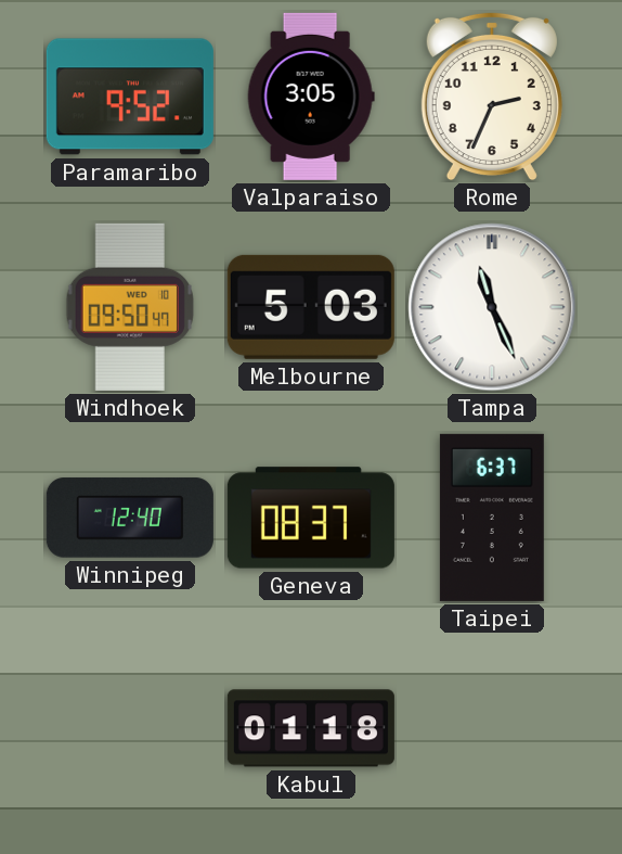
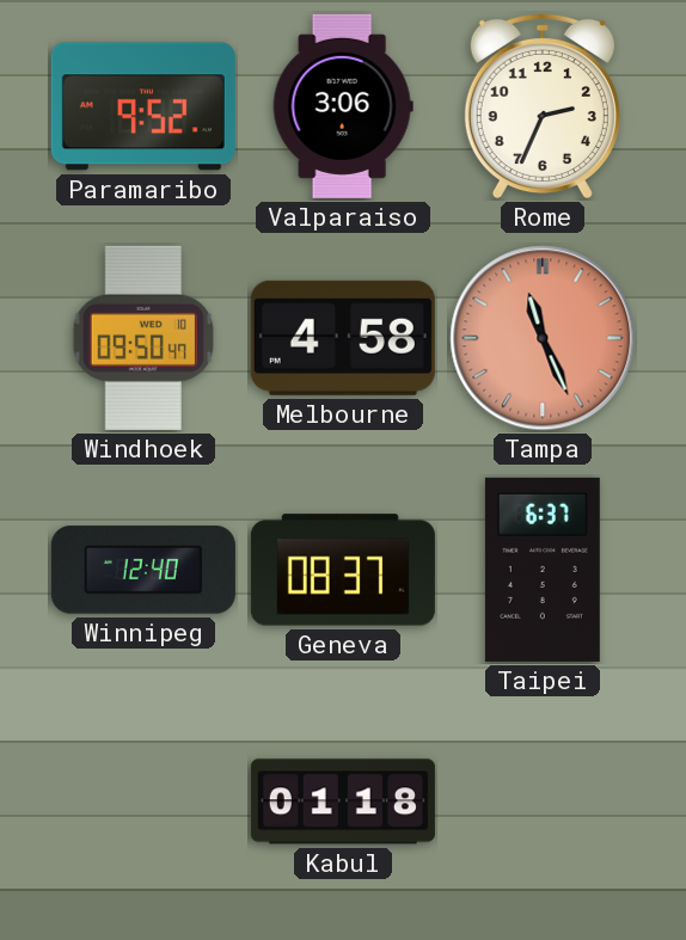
Valparaiso: 3:05 -> 3:06 (343, 106)
Melbourne: 5:03 -> 4:58 (343, 338)
Tampa dial: white -> salmon (543, 338)
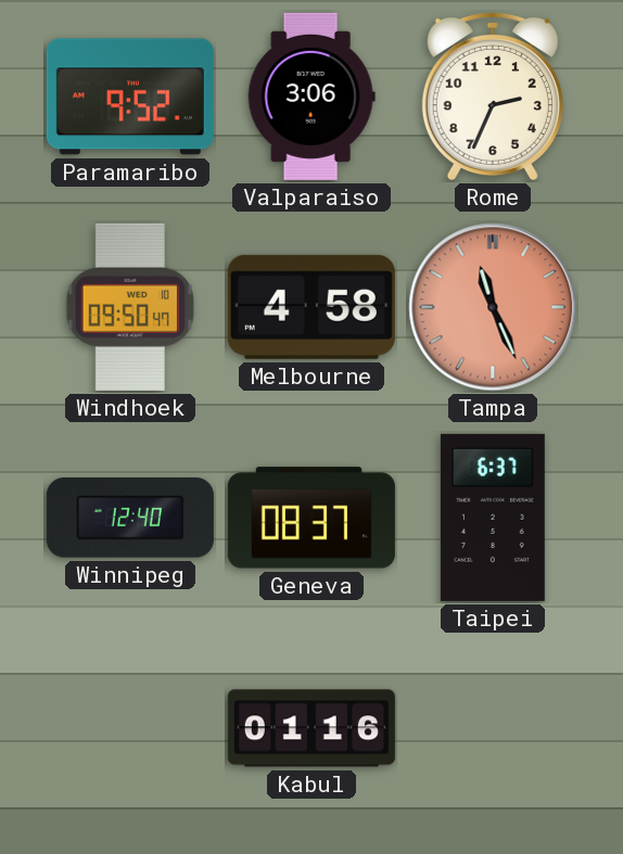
Kabul: 01:18 -> 01:16 (311, 728)
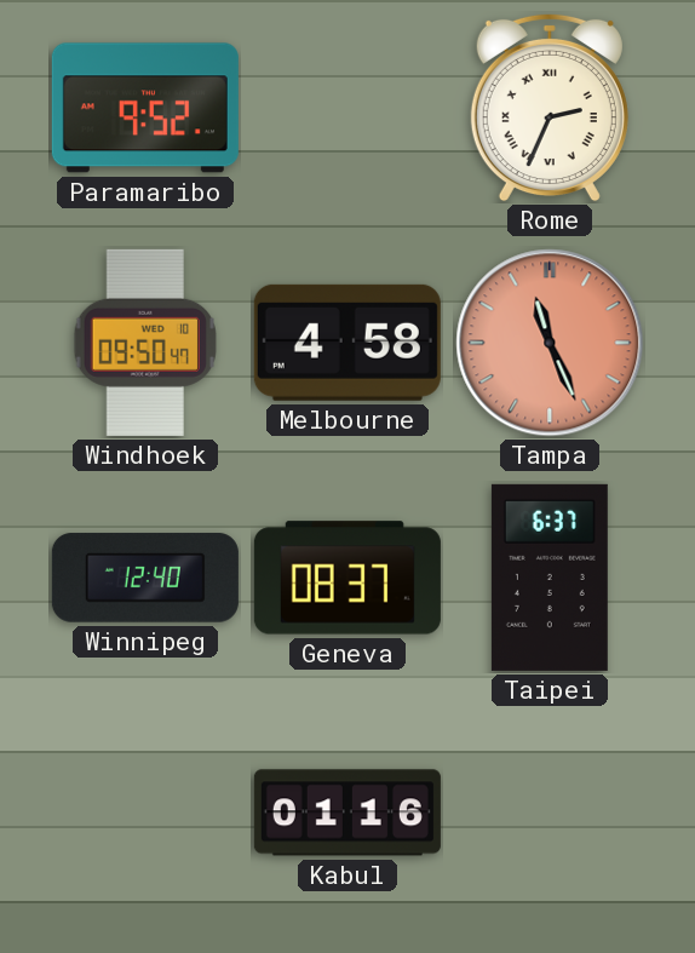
Valparaiso: 3:06 -> none (311, 97)
Rome numerals: Arabic -> Roman (550, 108)
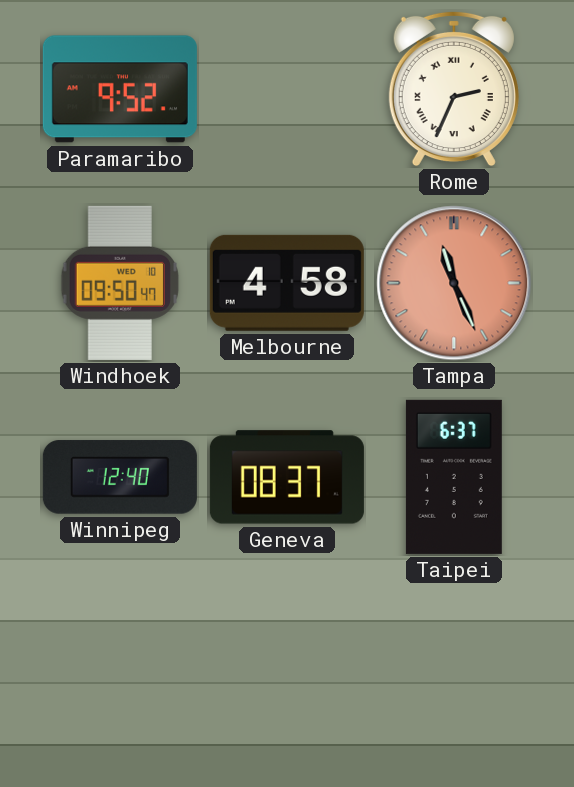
Kabul: 01:16 -> none (347, 813)
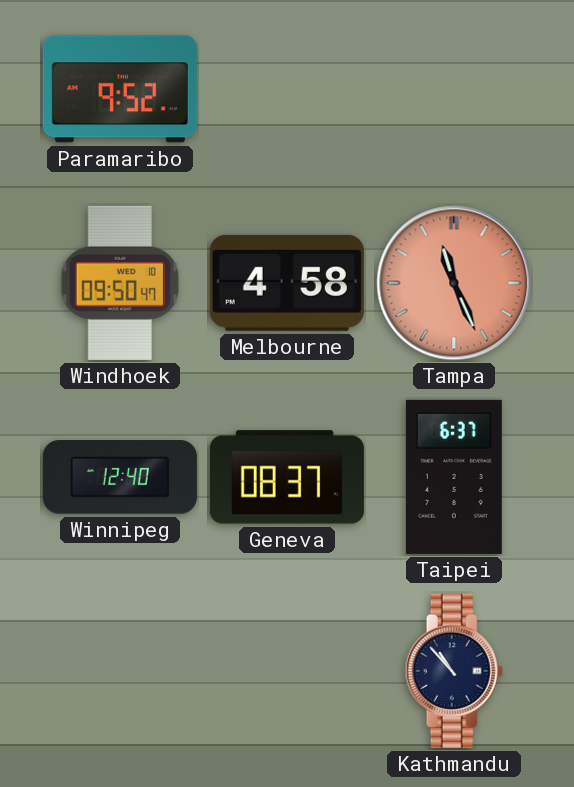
Rome: 2:34 -> none (454, 89)
Kathmandu: none -> 10:53 (454, 671)
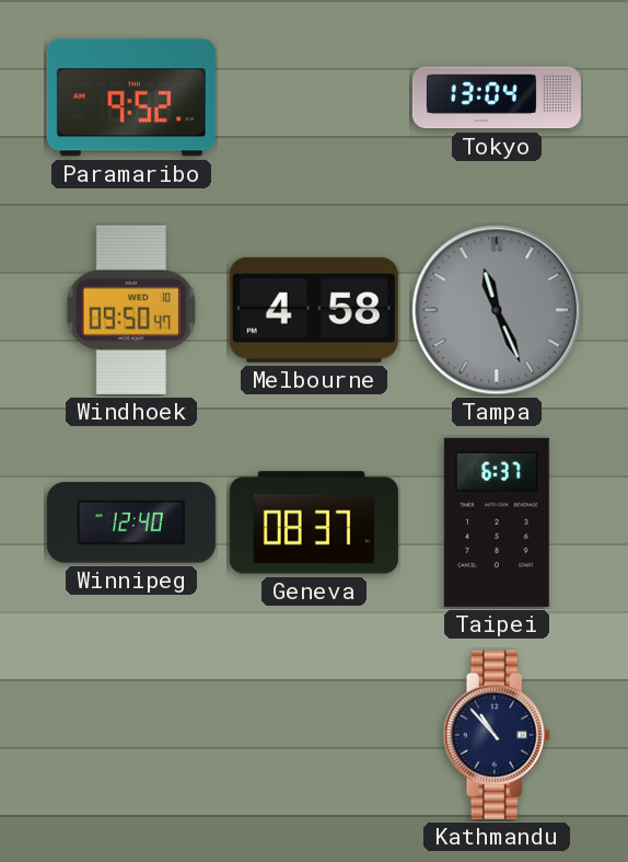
Tokyo: none -> 13:04 (497, 97)
Tampa dial: salmon -> grey (497, 310)
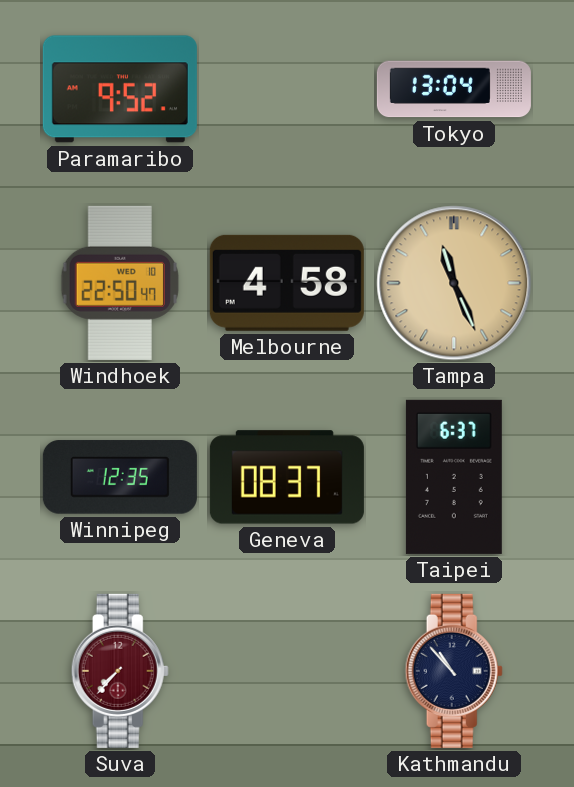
Windhoek: 09:50 -> 22:50 (120, 283)
Tampa dial: grey -> champagne (454, 283)
Winnipeg: 12:40 -> 12:35 (120, 477)
Suva: none -> 7:37 (120, 671)
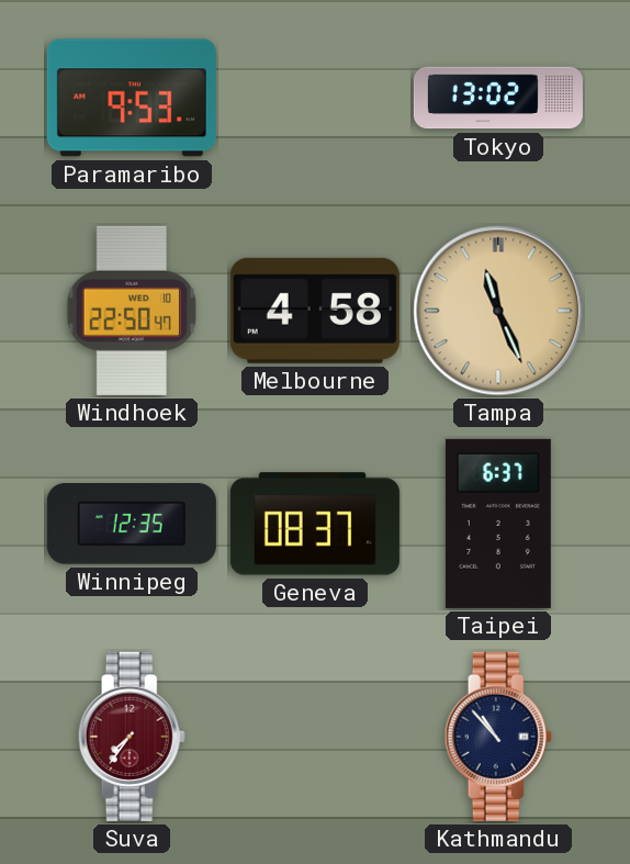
Paramaribo: 9:52 -> 9:53 (132, 98)
Tokyo: 13:04 -> 13:02 (498, 98)
Suva: 7:37 -> 7:36 (132, 737)
